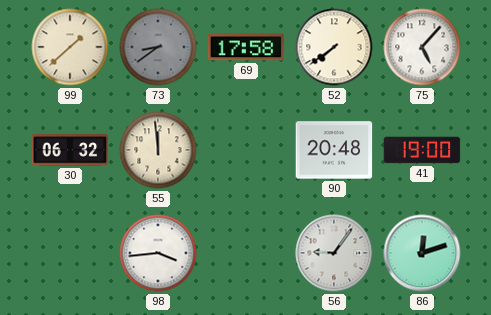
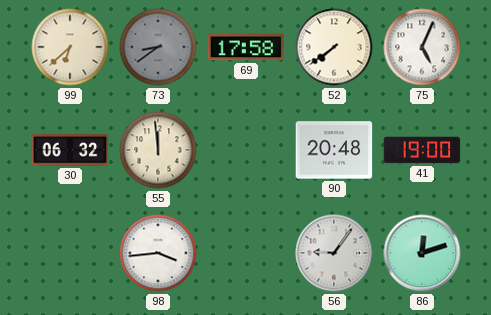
99: 1:38 -> 6:38 (70, 47)
75: 5:07 -> 5:04 (422, 47)
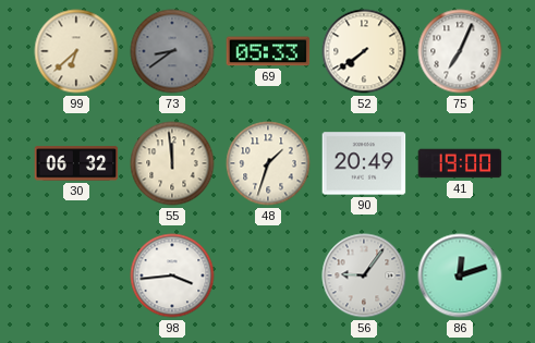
69: 17:58 -> 05:33 (268, 51)
75: 5:04 -> 7:04 (460, 51)
48: none -> 1:33 (268, 163)
90: 20:48 -> 20:49 (364, 163)
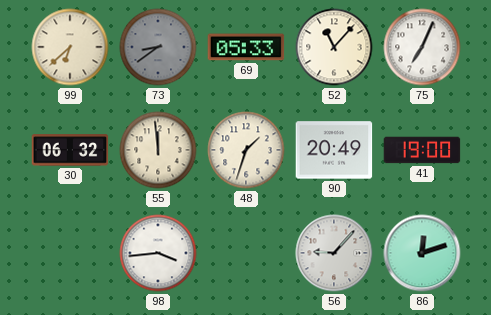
52: 7:39 -> 11:07 (334, 47)
56: 9:06 -> 9:07 (334, 253)
